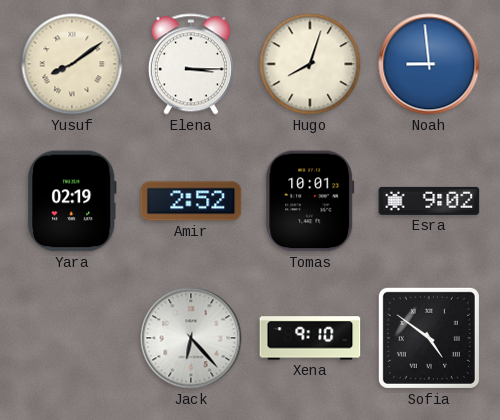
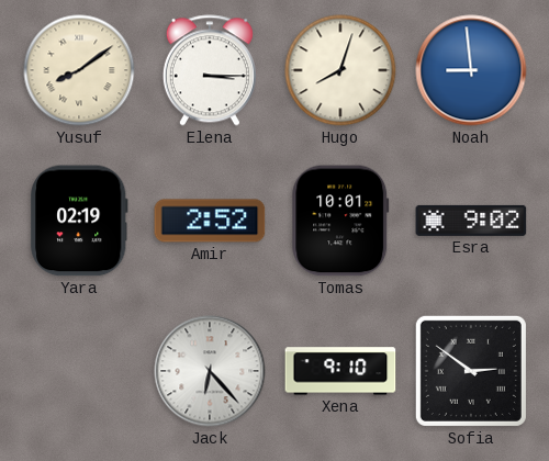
Sofia: 4:51 -> 2:51 (471, 371)
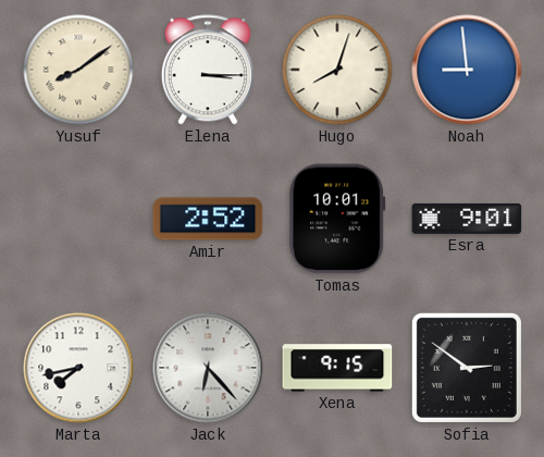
Yara: 02:19 -> none (79, 221)
Esra: 9:02 -> 9:01 (467, 219)
Marta: none -> 7:43 (78, 368)
Xena: 9:10 -> 9:15 (337, 368)
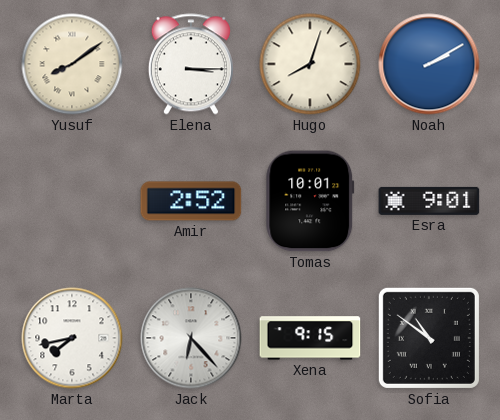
Noah: 8:59 -> 2:10 (429, 64)
Sofia: 2:51 -> 10:51 (429, 338)
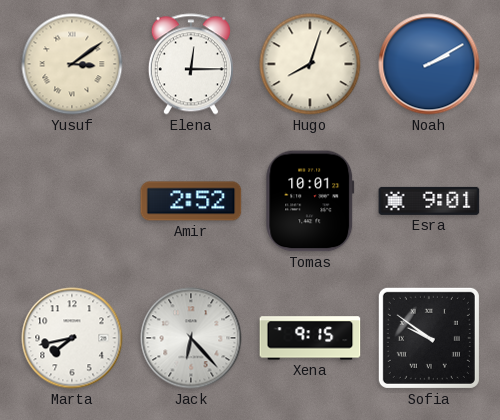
Yusuf: 8:09 -> 3:09 (72, 64)
Elena: 3:15 -> 12:15 (191, 64)
Sofia: 10:51 -> 9:51 (429, 338)
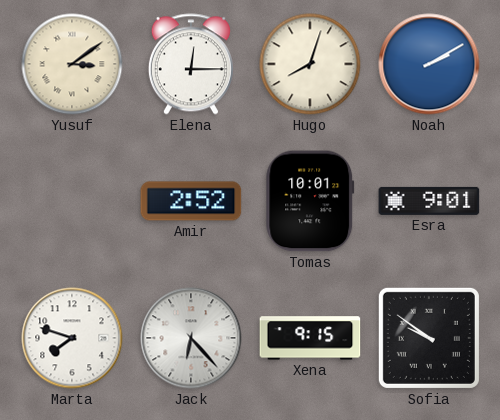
Marta: 7:43 -> 7:48 (72, 338)
